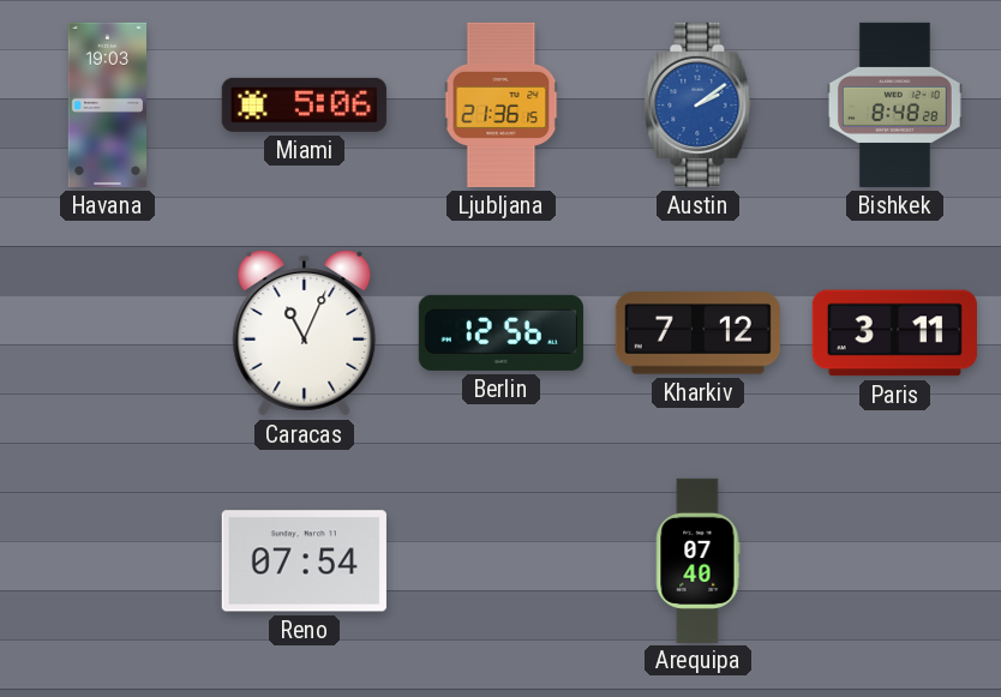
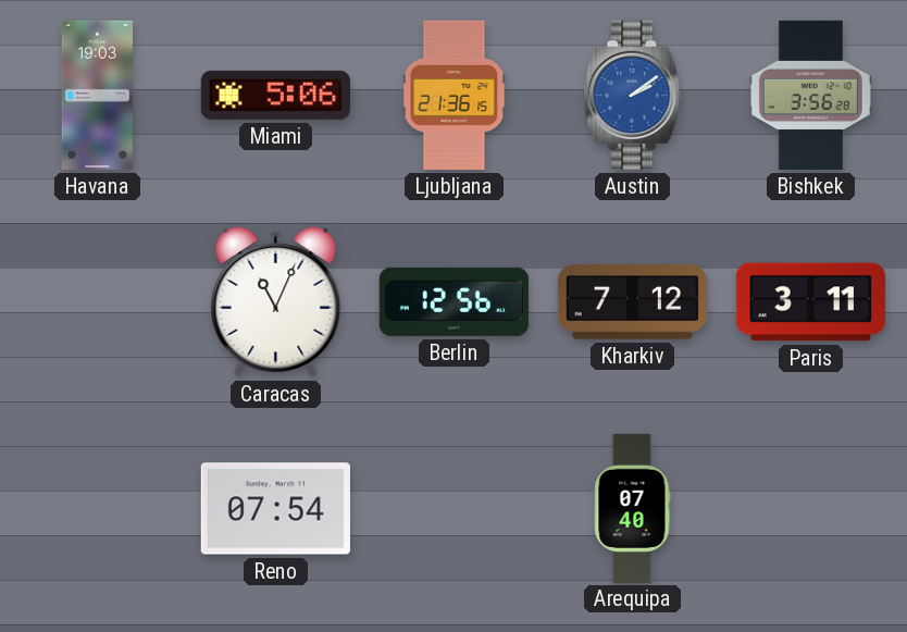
Bishkek: 8:48 -> 3:56 (810, 95)
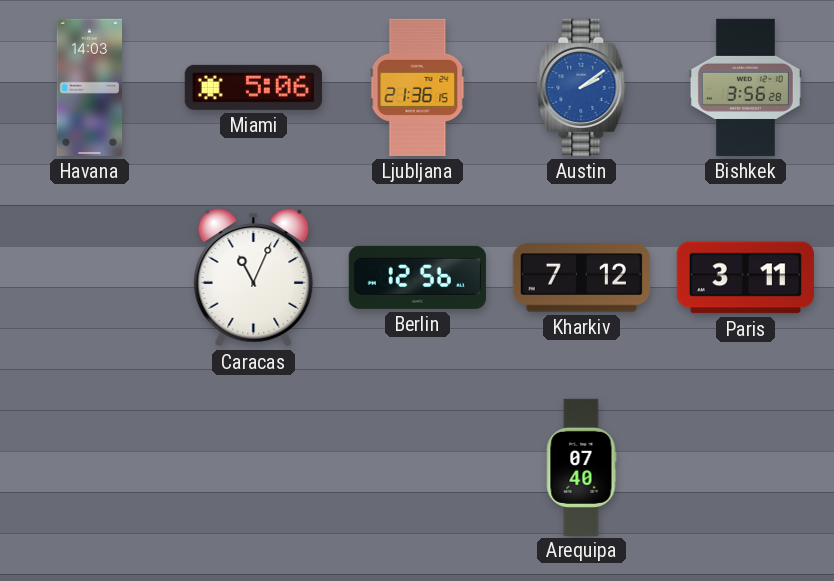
Havana: 19:03 -> 14:03 (89, 87)
Reno: 07:54 -> none (275, 509)
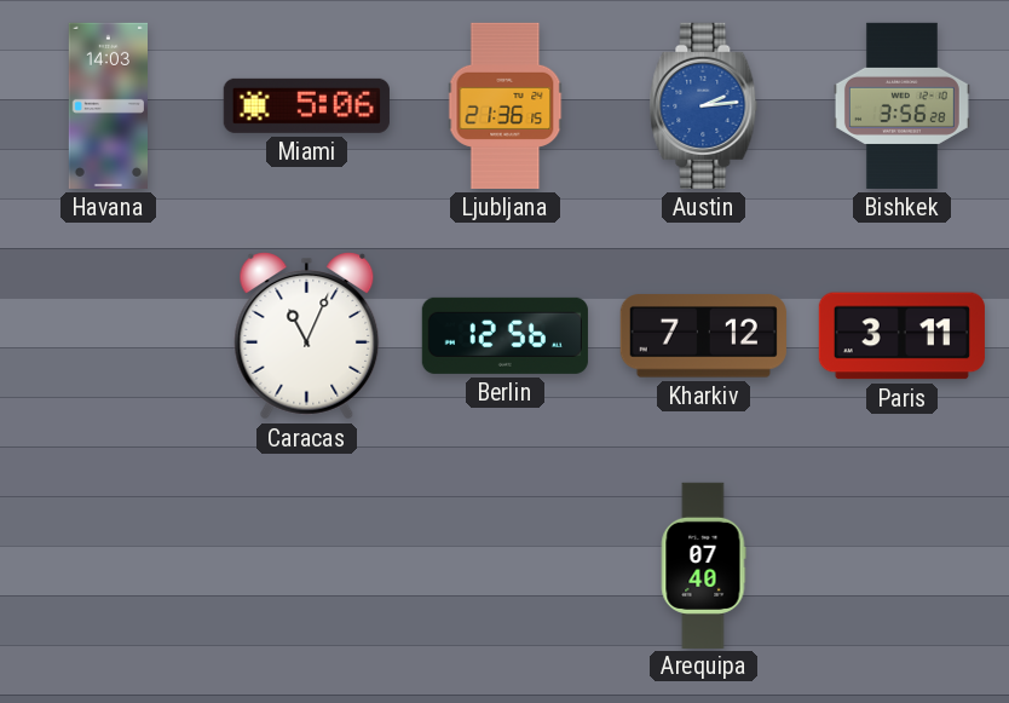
Austin: 2:09 -> 2:14 (704, 105)
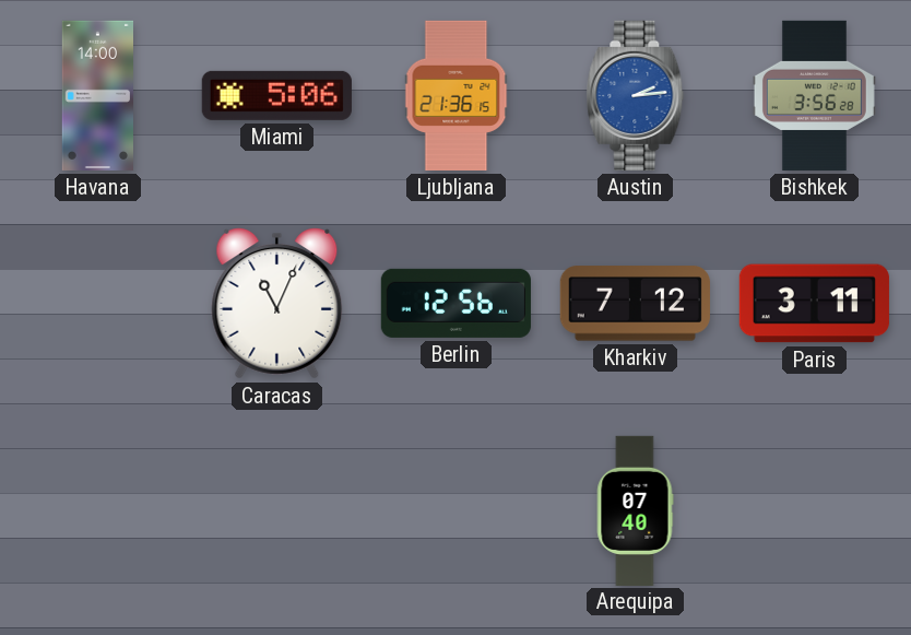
Havana: 14:03 -> 14:00 (97, 95)
